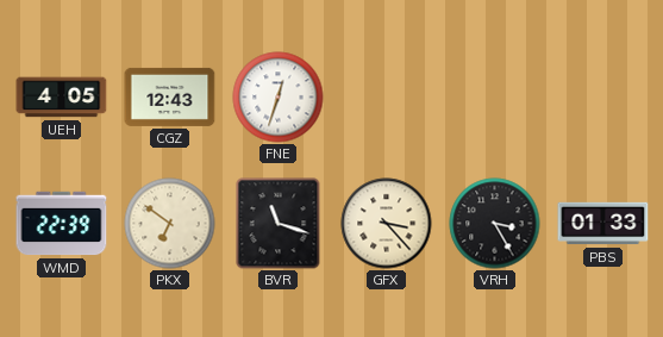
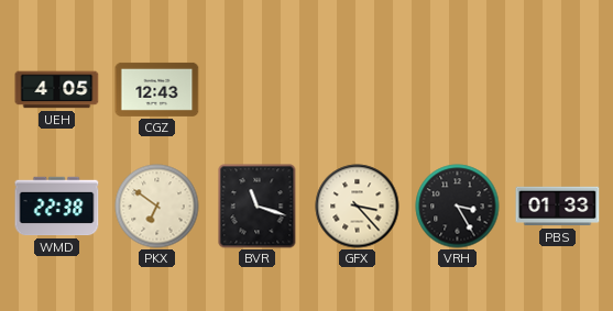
FNE: 12:33 -> none (279, 98)
WMD: 22:39 -> 22:38 (57, 207)
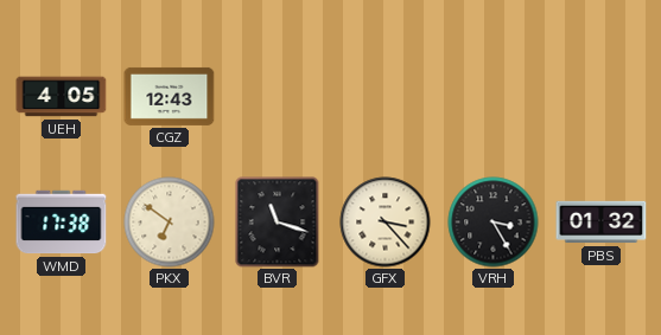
WMD: 22:38 -> 17:38 (62, 223)
PBS: 01:33 -> 01:32 (602, 223)
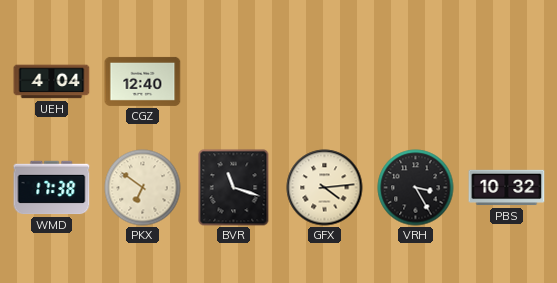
UEH: 4:05 -> 4:04 (52, 82)
CGZ: 12:43 -> 12:40 (143, 81)
GFX: 3:23 -> 4:14 (325, 188)
PBS: 01:32 -> 10:32 (507, 188)
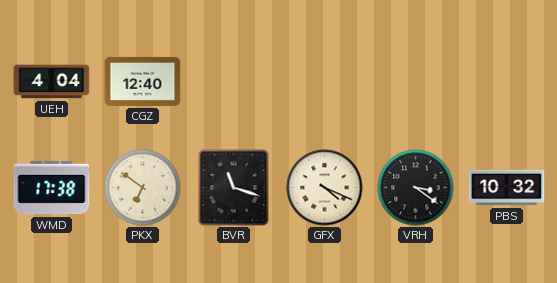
GFX: 4:14 -> 4:19 (325, 188)
VRH: 3:25 -> 3:21 (416, 188)
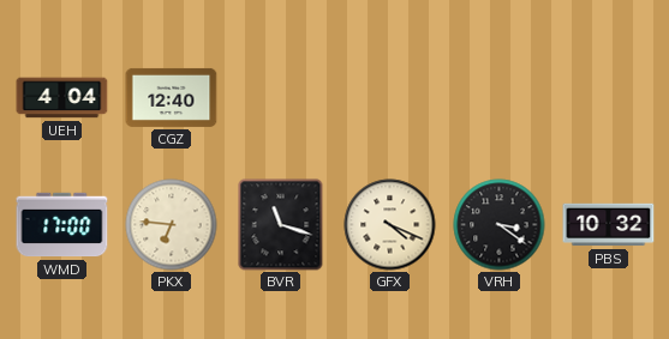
WMD: 17:38 -> 17:00 (62, 225)
PKX: 6:51 -> 6:46 (172, 225)
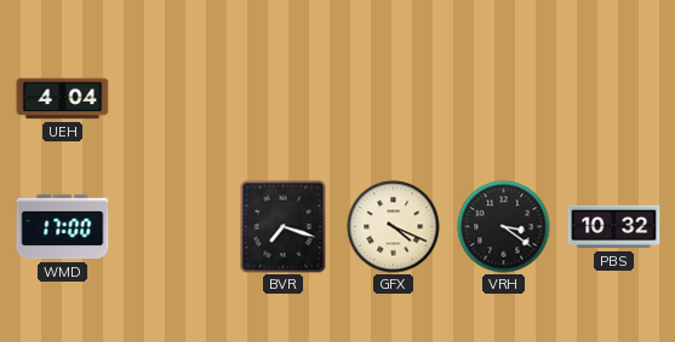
CGZ: 12:40 -> none (172, 97)
PKX: 6:46 -> none (172, 225)
BVR: 11:18 -> 7:18 (284, 227)
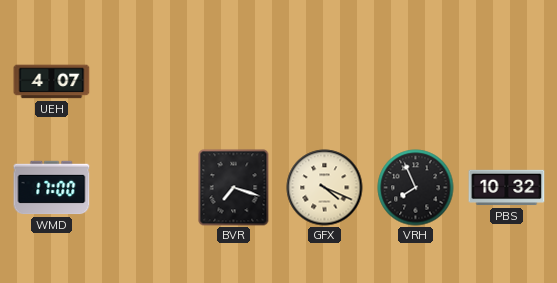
UEH: 4:04 -> 4:07 (52, 82)
VRH: 3:21 -> 7:56 (416, 188)
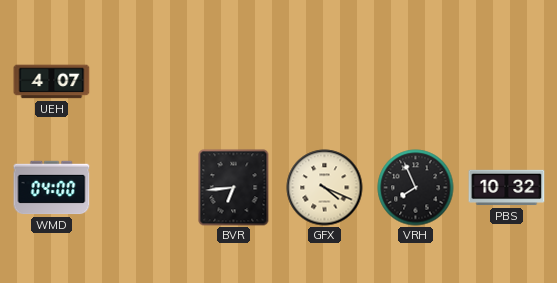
WMD: 17:00 -> 04:00 (52, 188)
BVR: 7:18 -> 6:44 (234, 188)
